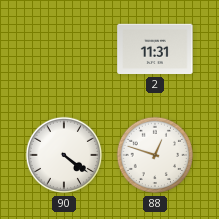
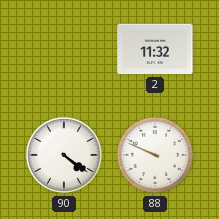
2: 11:31 -> 11:32 (155, 49)
88: 12:48 -> 9:49 (155, 155)
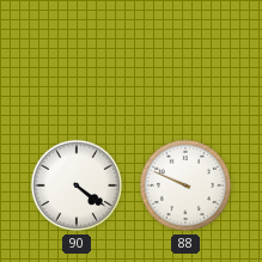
2: 11:32 -> none (155, 49)
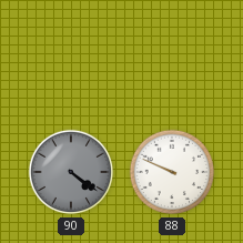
90 dial: white -> grey (71, 172)
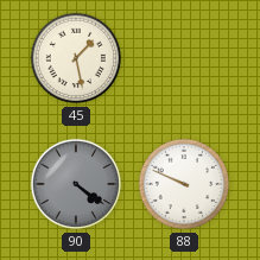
45: none -> 1:28 (76, 58)
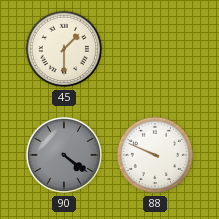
45: 1:28 -> 1:30 (64, 49)
